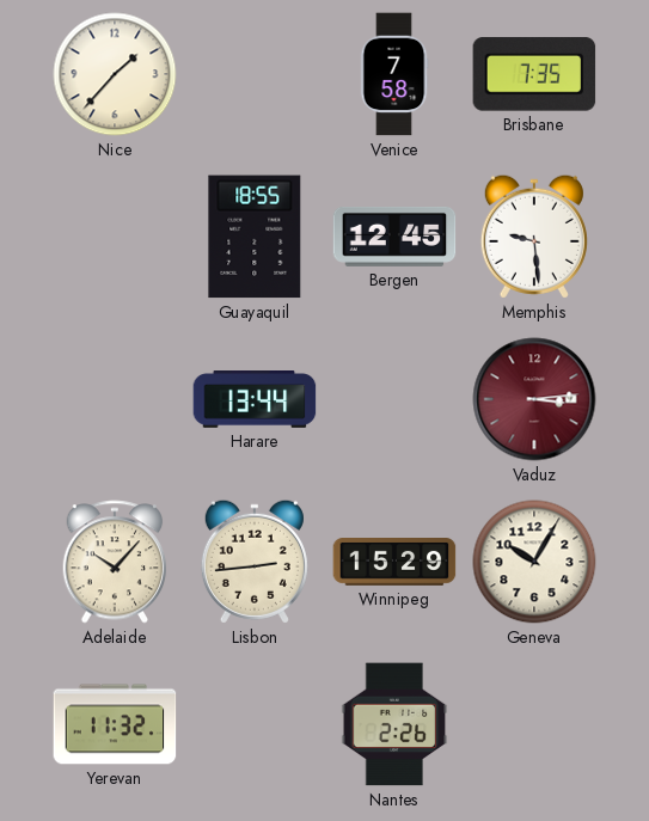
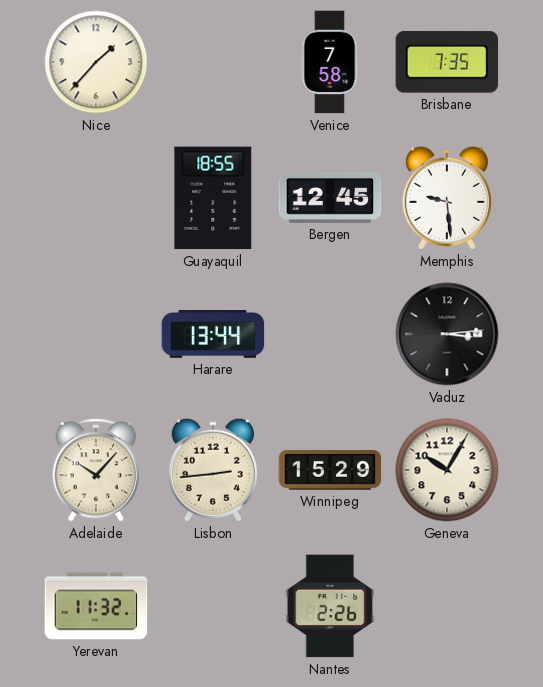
Vaduz dial: burgundy -> black (447, 334)
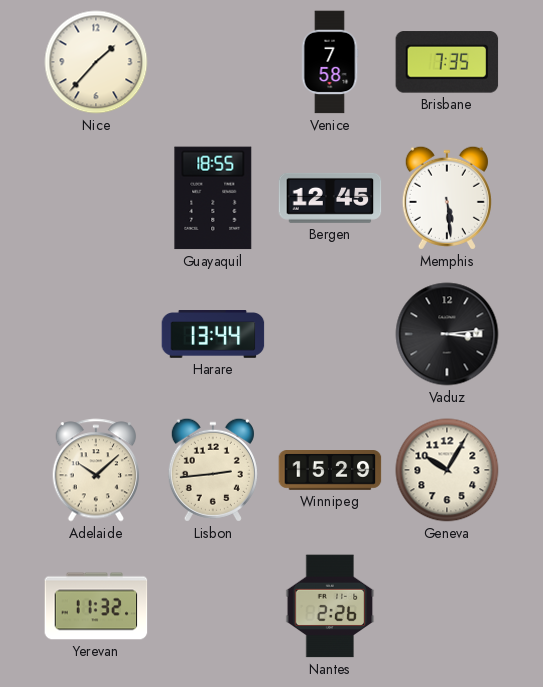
Memphis: 9:29 -> 5:29 (447, 198)
Adelaide: 10:07 -> 10:08 (96, 470)
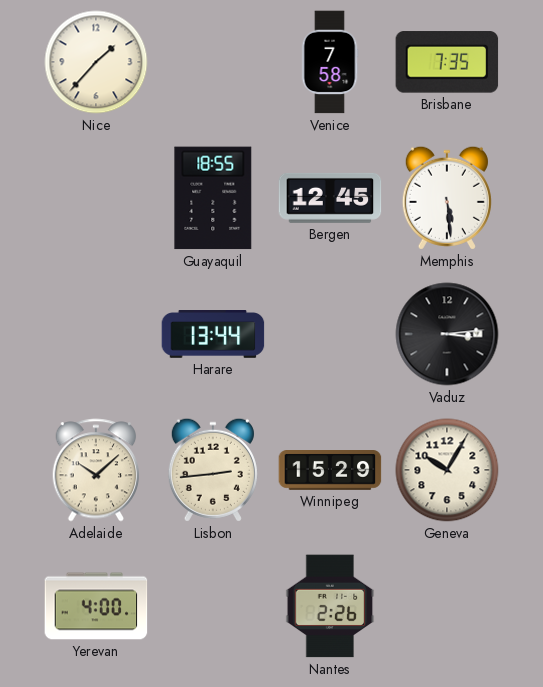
Yerevan: 11:32 -> 4:00 (96, 606)
